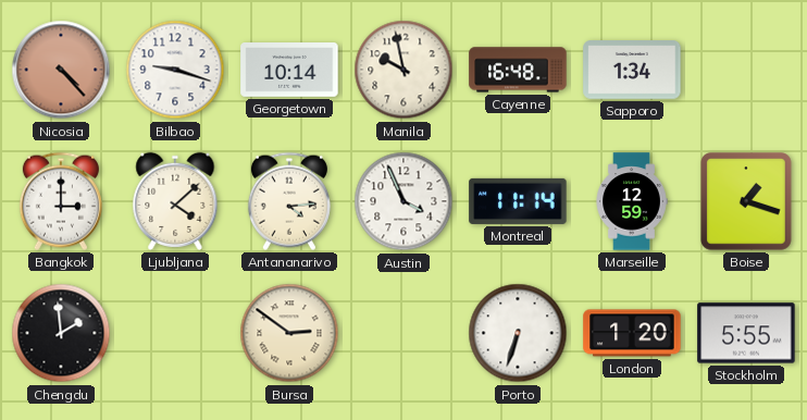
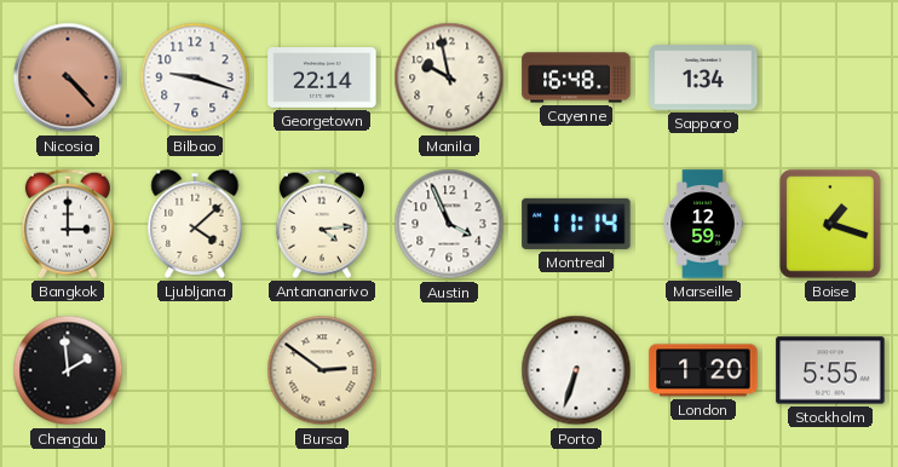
Georgetown: 10:14 -> 22:14 (322, 79)
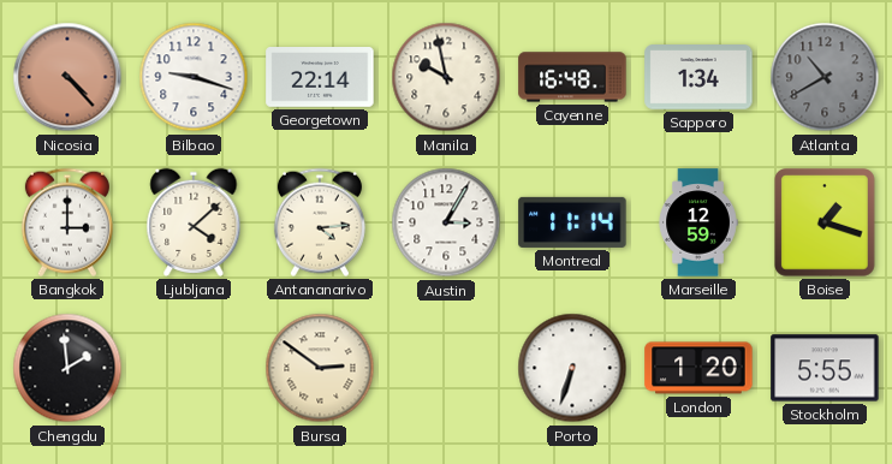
Atlanta: none -> 10:40 (825, 77)
Austin: 3:56 -> 3:05 (446, 222)
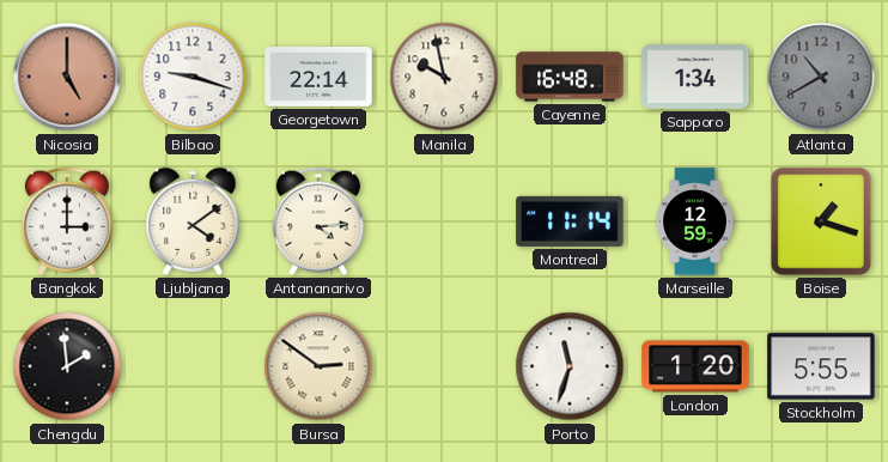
Nicosia: 4:23 -> 5:00 (67, 77)
Ljubljana: 4:08 -> 4:09 (193, 221)
Austin: 3:05 -> none (446, 222)
Porto: 6:33 -> 11:33 (570, 366)
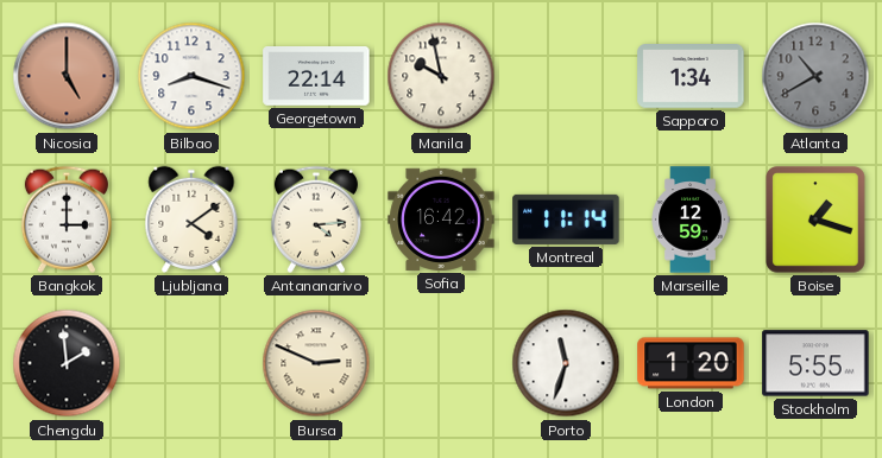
Bilbao: 9:18 -> 8:18 (191, 76)
Cayenne: 16:48 -> none (570, 77)
Sofia: none -> 16:42 (441, 220)
Bursa: 2:51 -> 2:49 (316, 363)
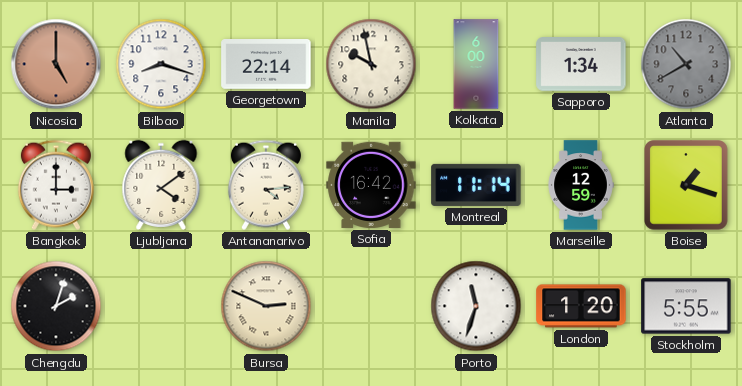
Kolkata: none -> 6:00 (476, 64)
Chengdu: 1:59 -> 2:03 (56, 306)
